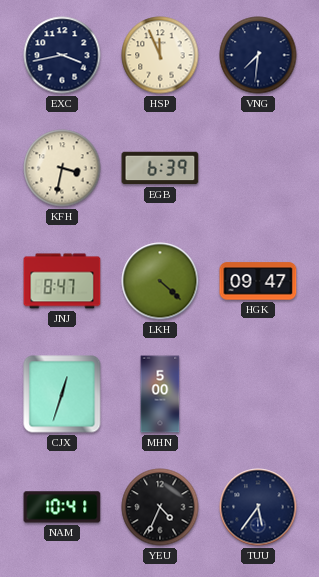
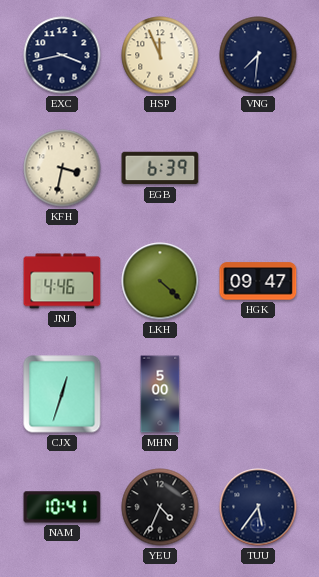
JNJ: 8:47 -> 4:46 (62, 281)
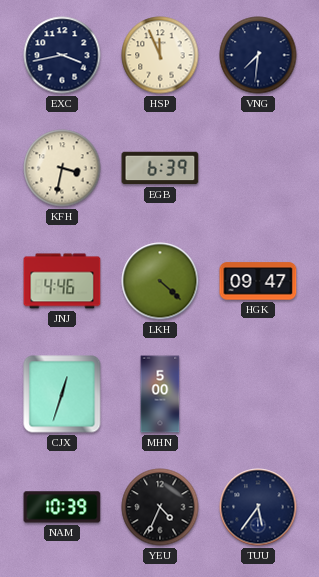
NAM: 10:41 -> 10:39 (62, 507)
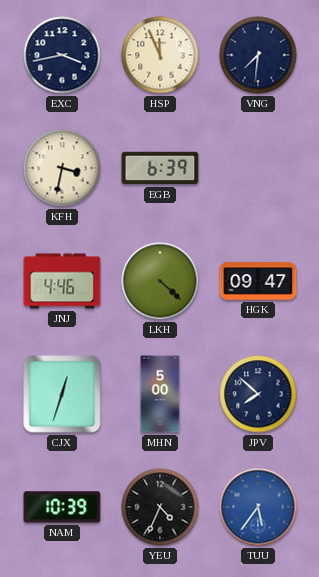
JPV: none -> 7:52 (258, 394)
TUU dial: navy -> blue (258, 507)
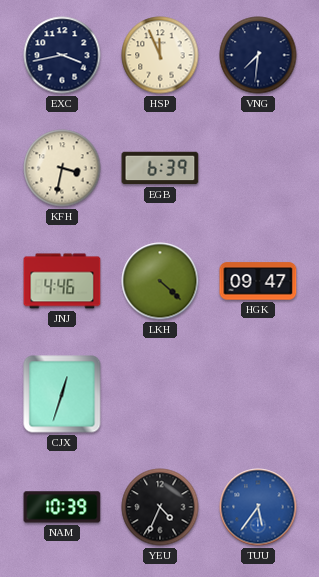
MHN: 5:00 -> none (160, 394)
JPV: 7:52 -> none (258, 394)
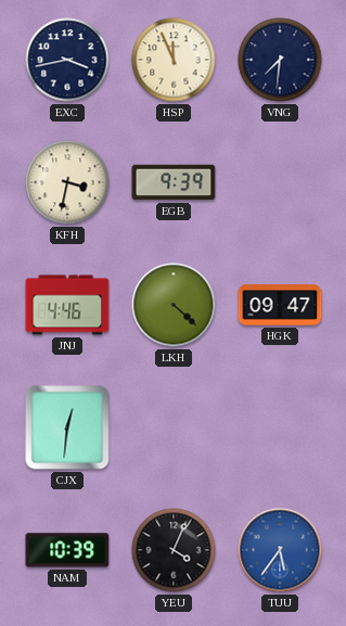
EGB: 6:39 -> 9:39 (174, 182)
CJX: 12:33 -> 12:31 (67, 427)
YEU: 4:34 -> 4:04 (174, 550)
